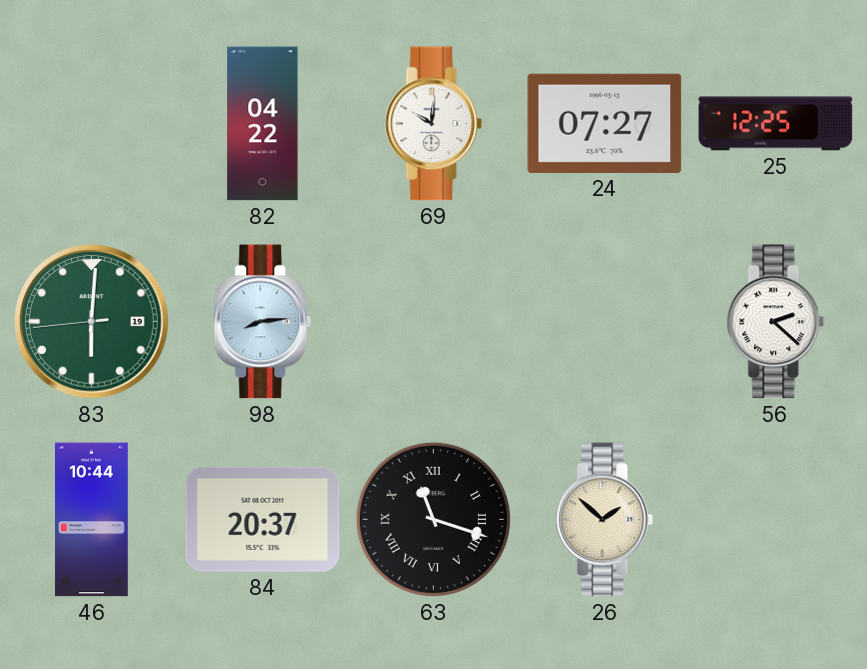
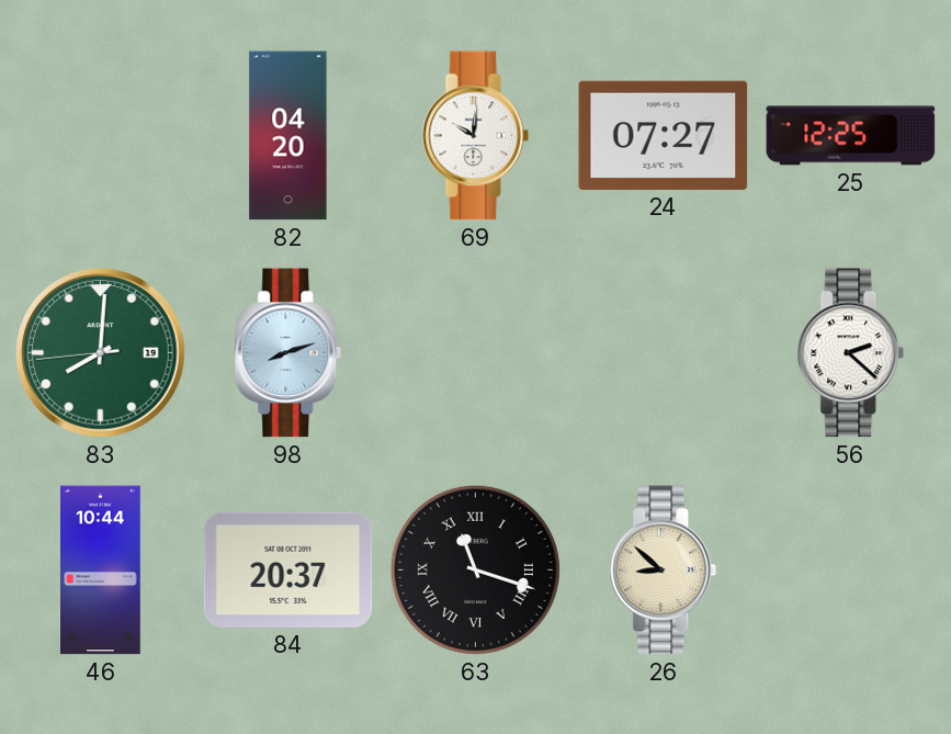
82: 04:22 -> 04:20 (288, 136)
83: 6:00 -> 8:00 (101, 353)
98: 8:14 -> 8:12 (288, 353)
26: 1:52 -> 8:52 (664, 571)
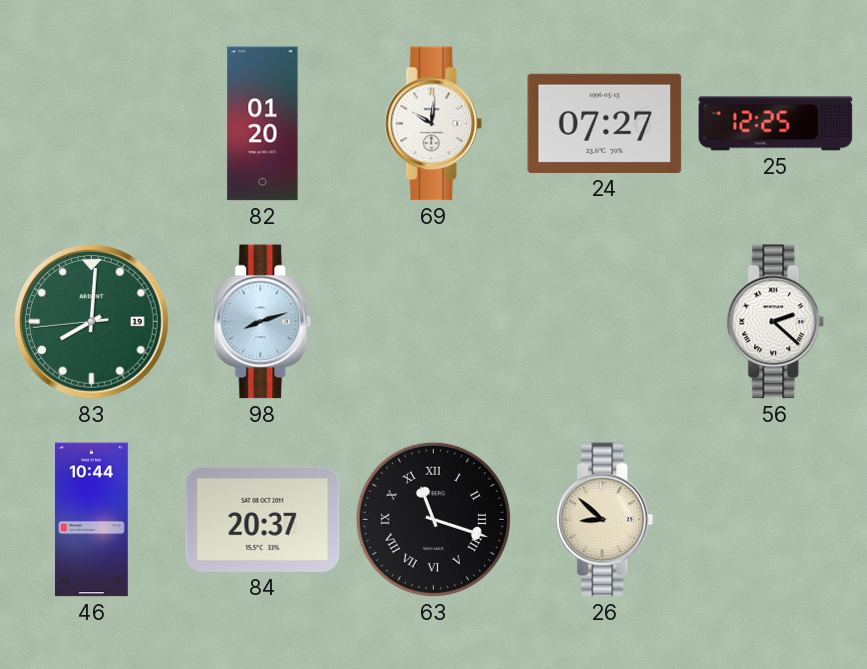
82: 04:20 -> 01:20 (263, 124)
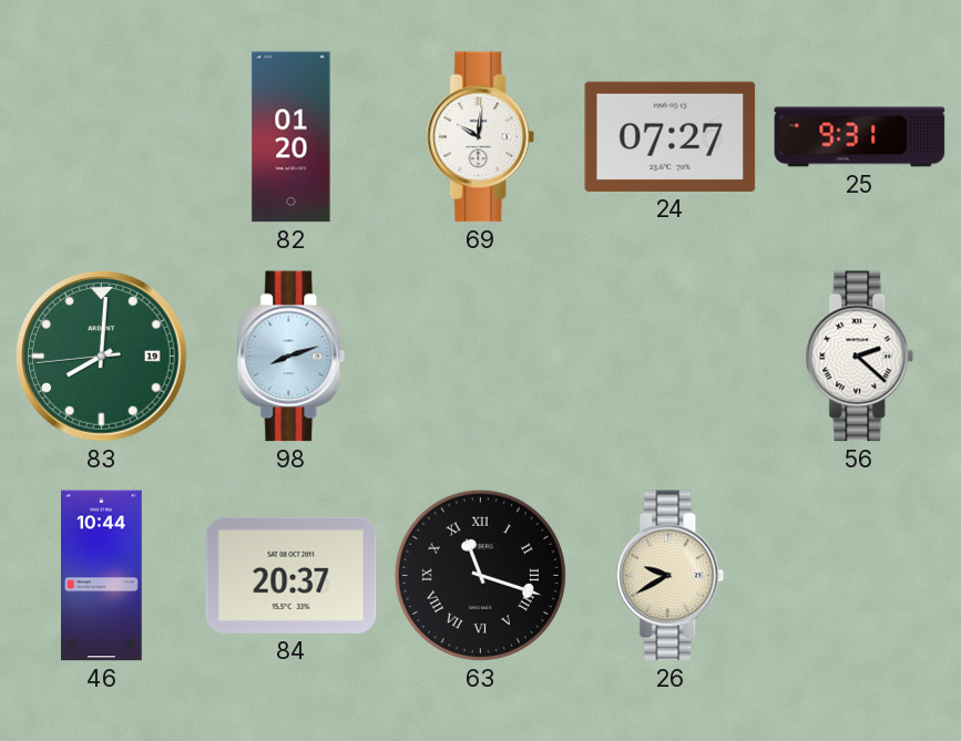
25: 12:25 -> 9:31 (860, 137)
26: 8:52 -> 9:40 (671, 576)
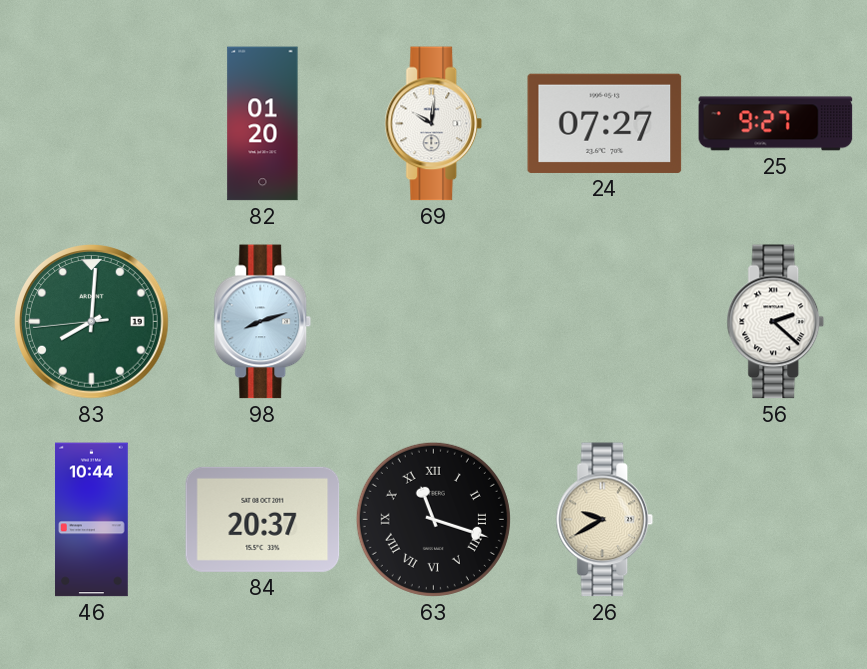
25: 9:31 -> 9:27 (776, 124)
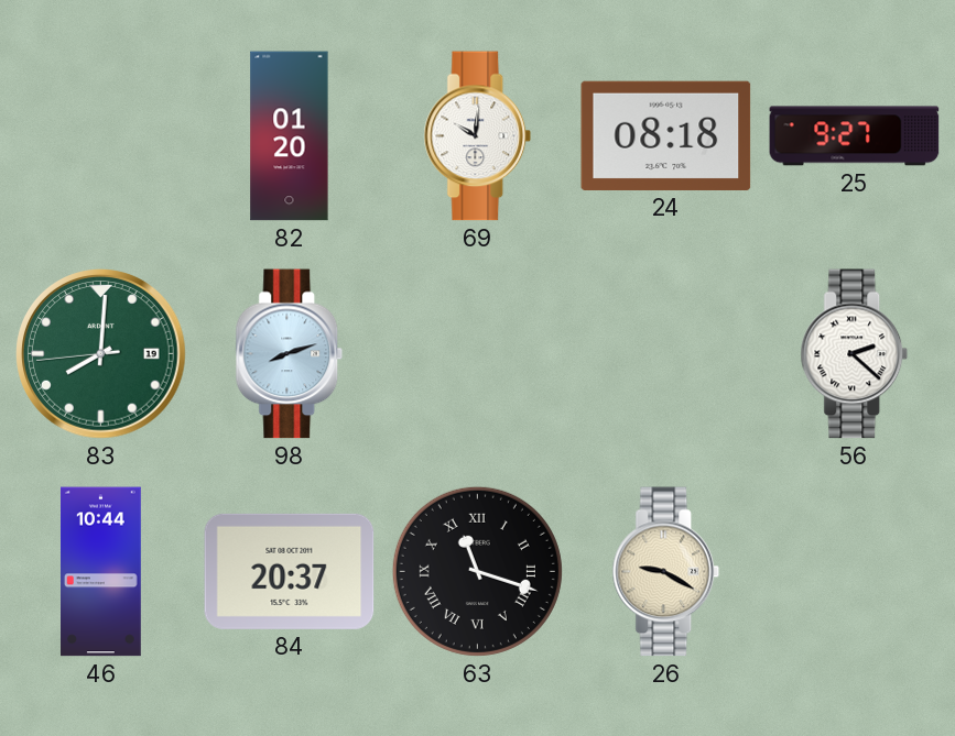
24: 07:27 -> 08:18 (666, 135)
26: 9:40 -> 9:20 (666, 572)
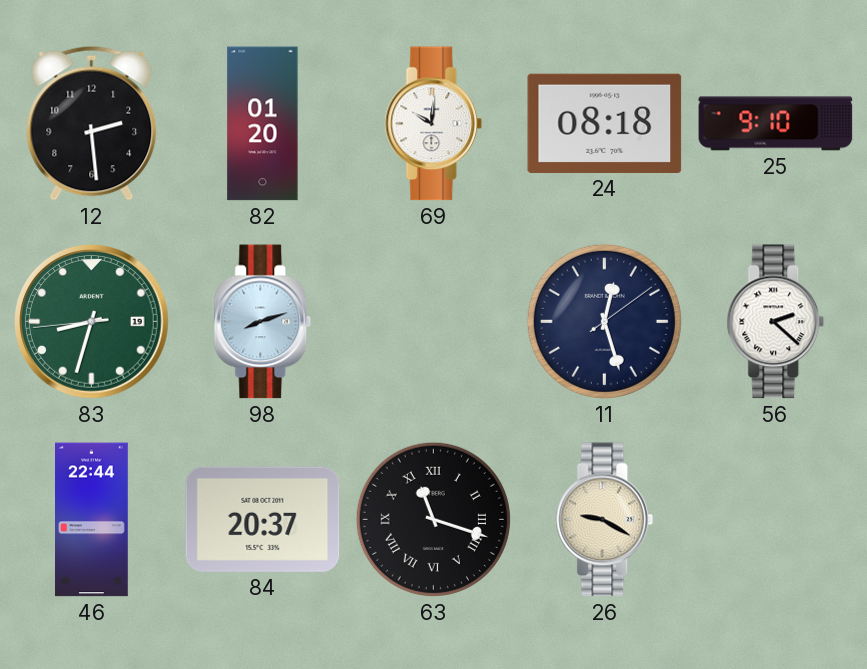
12: none -> 2:29 (92, 123)
25: 9:27 -> 9:10 (776, 124)
83: 8:00 -> 8:32 (92, 322)
11: none -> 12:27 (604, 321)
46: 10:44 -> 22:44 (92, 520)
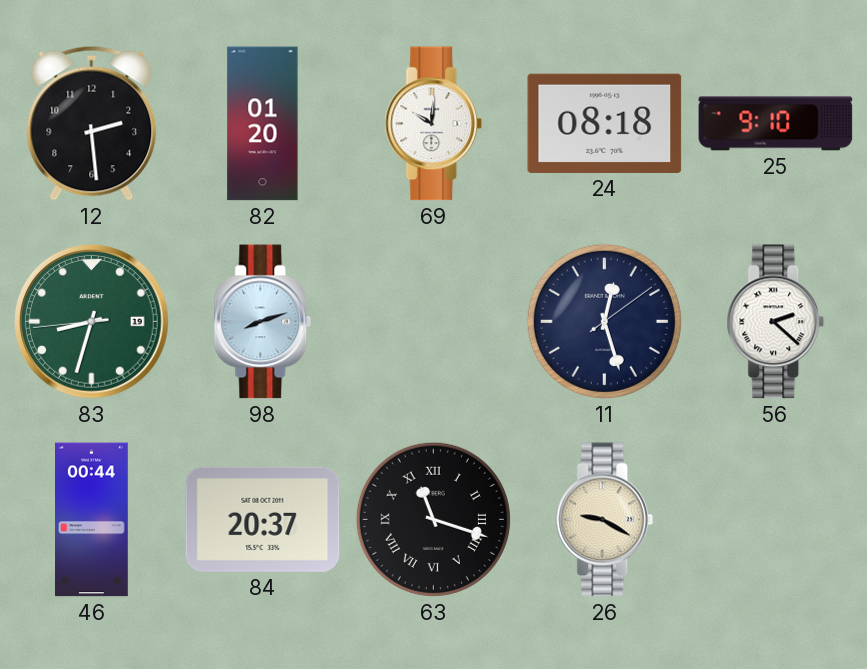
46: 22:44 -> 00:44 (92, 520)
